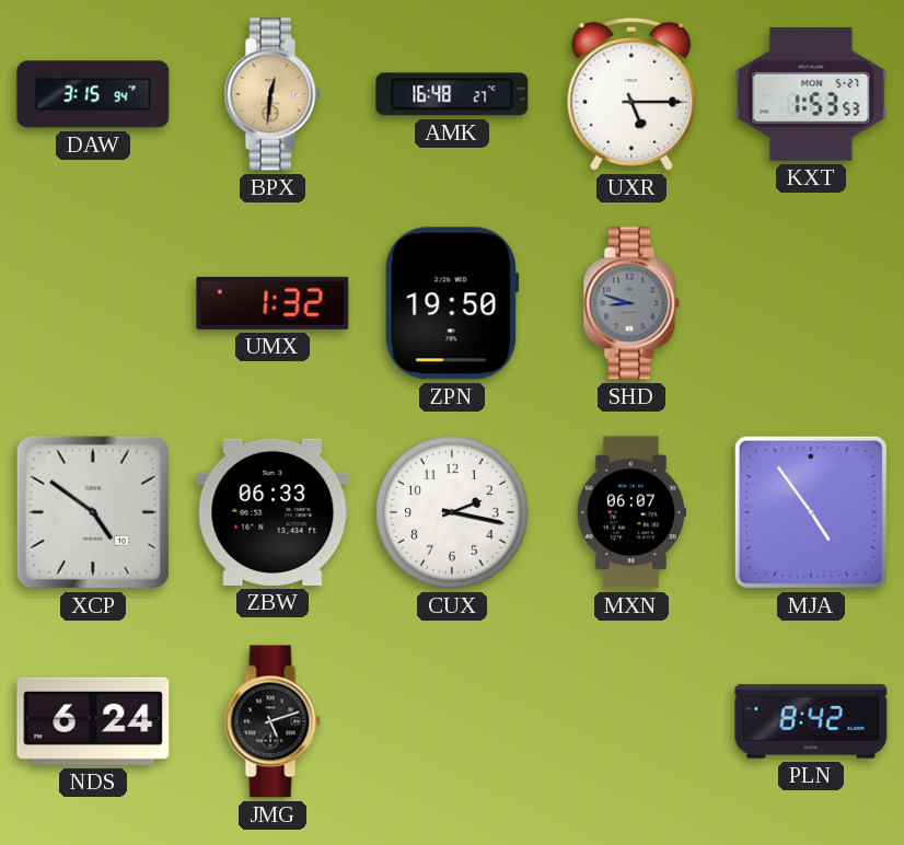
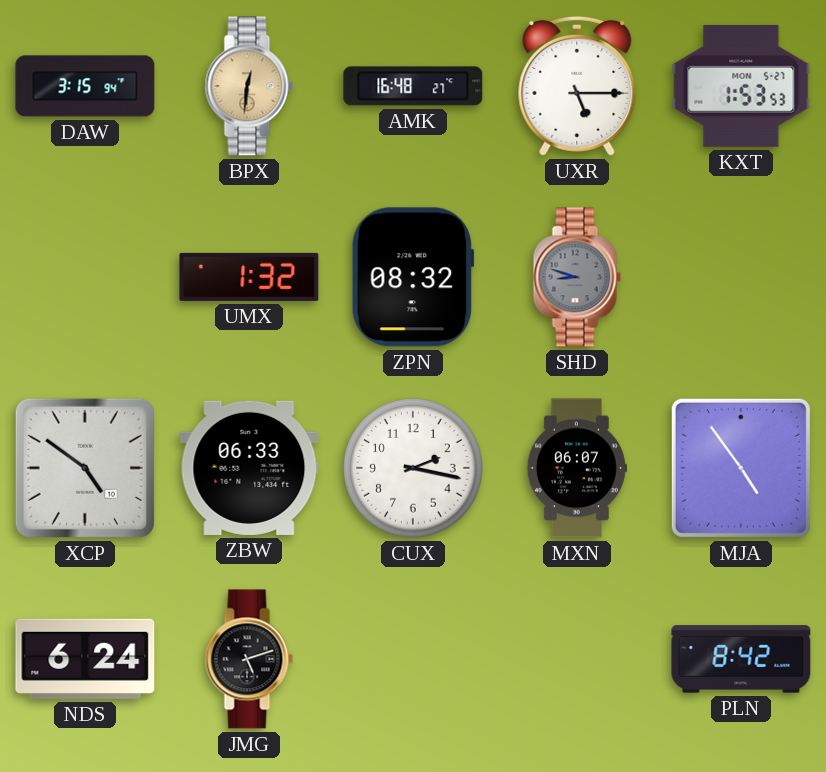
ZPN: 19:50 -> 08:32 (413, 277)
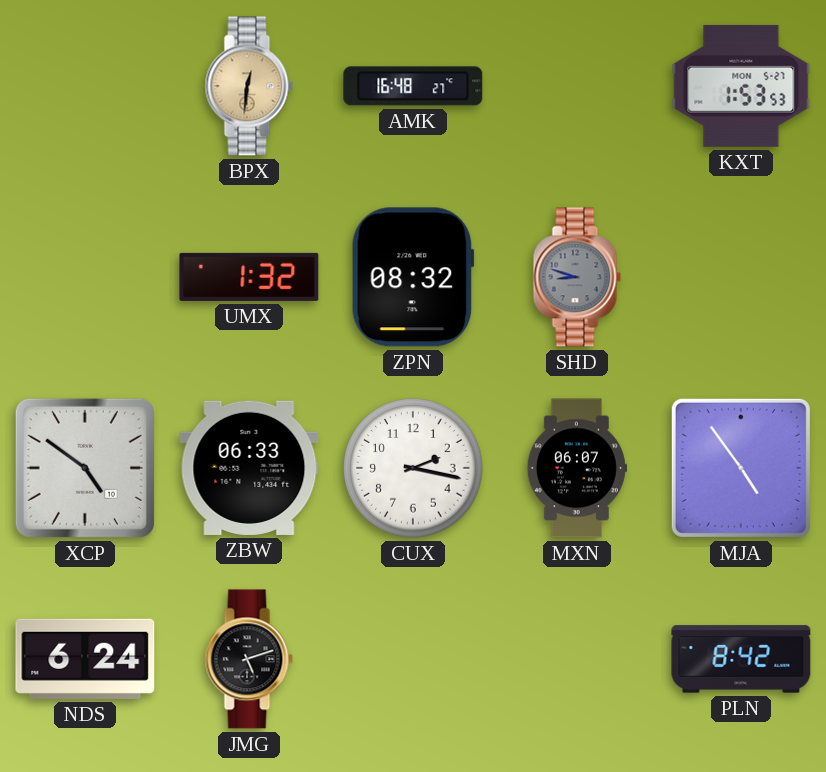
DAW: 3:15 -> none (85, 86)
UXR: 5:15 -> none (577, 86)
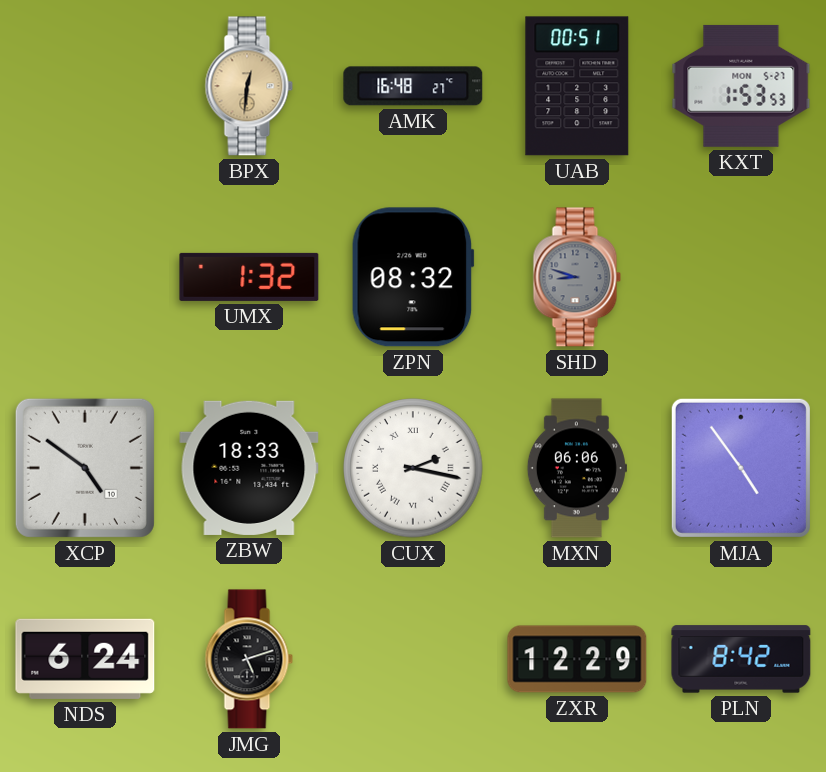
UAB: none -> 00:51 (577, 86)
ZBW: 06:33 -> 18:33 (249, 468)
CUX numerals: Arabic -> Roman (413, 468)
MXN: 06:07 -> 06:06 (577, 468)
ZXR: none -> 12:29 (577, 659)
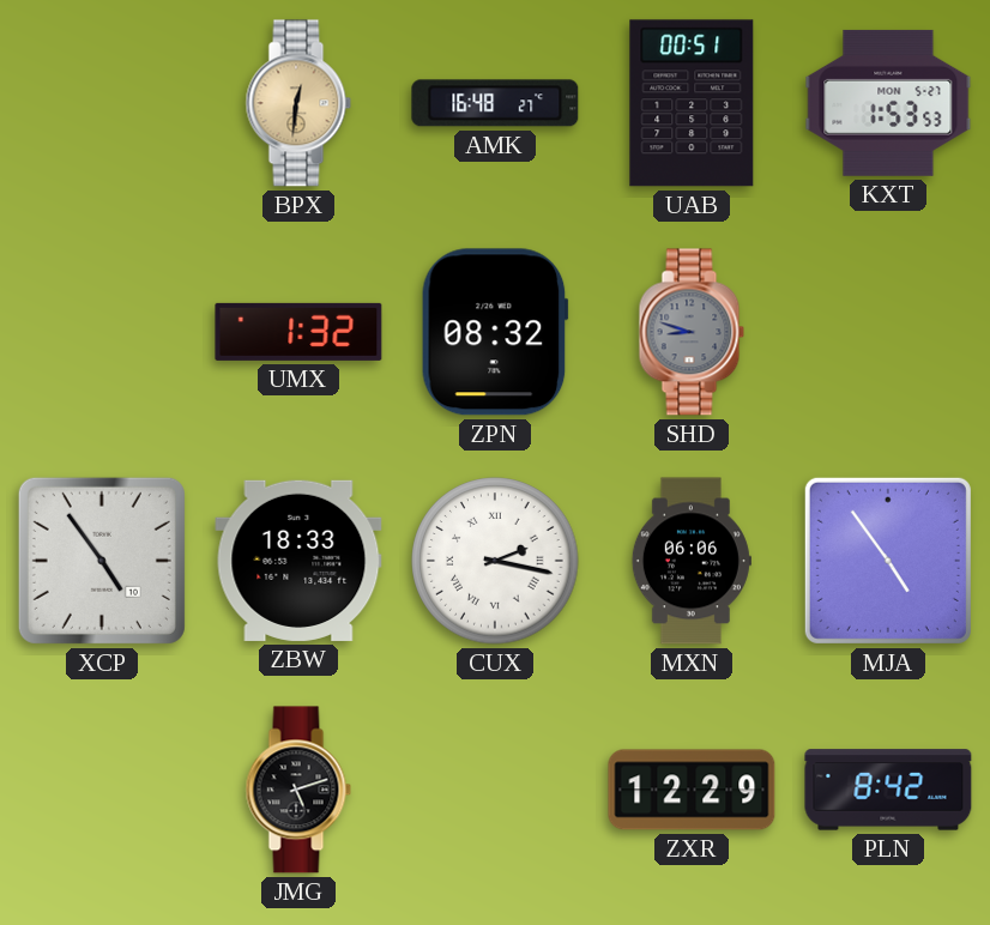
XCP: 4:51 -> 4:54 (102, 561)
NDS: 6:24 -> none (85, 659)
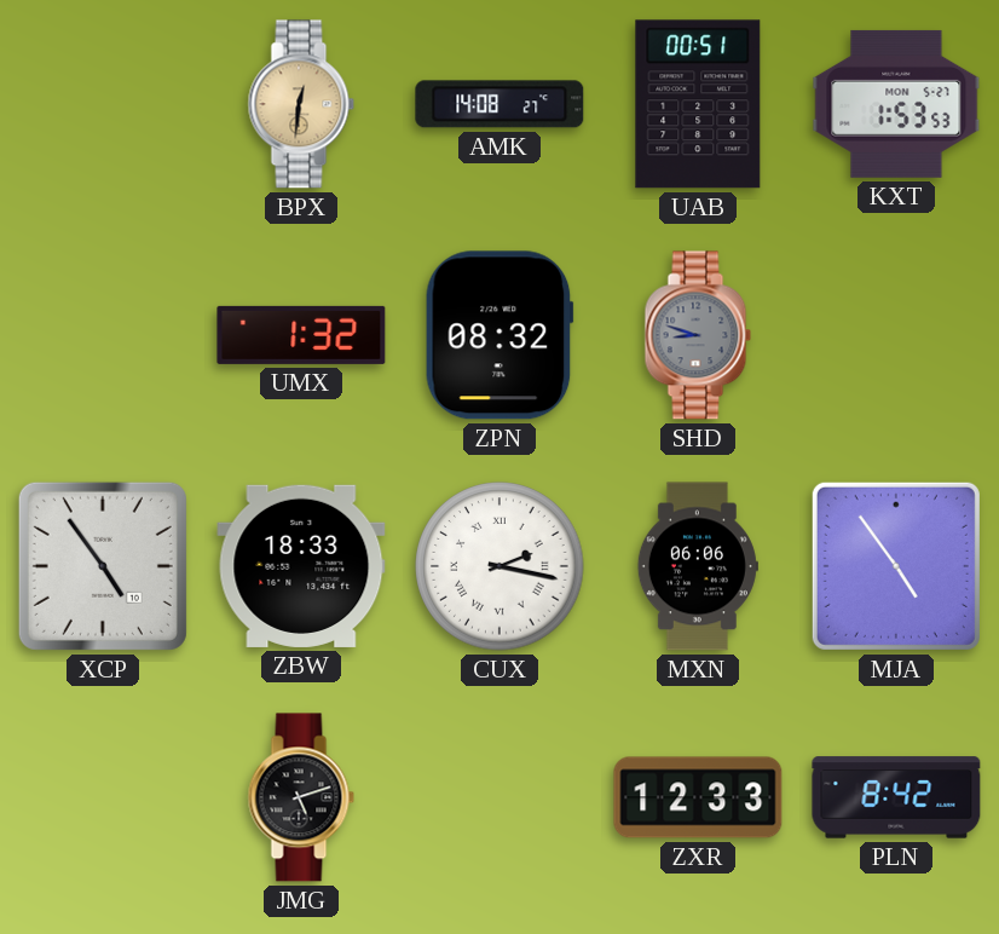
AMK: 16:48 -> 14:08 (500, 104)
ZXR: 12:29 -> 12:33 (698, 797)
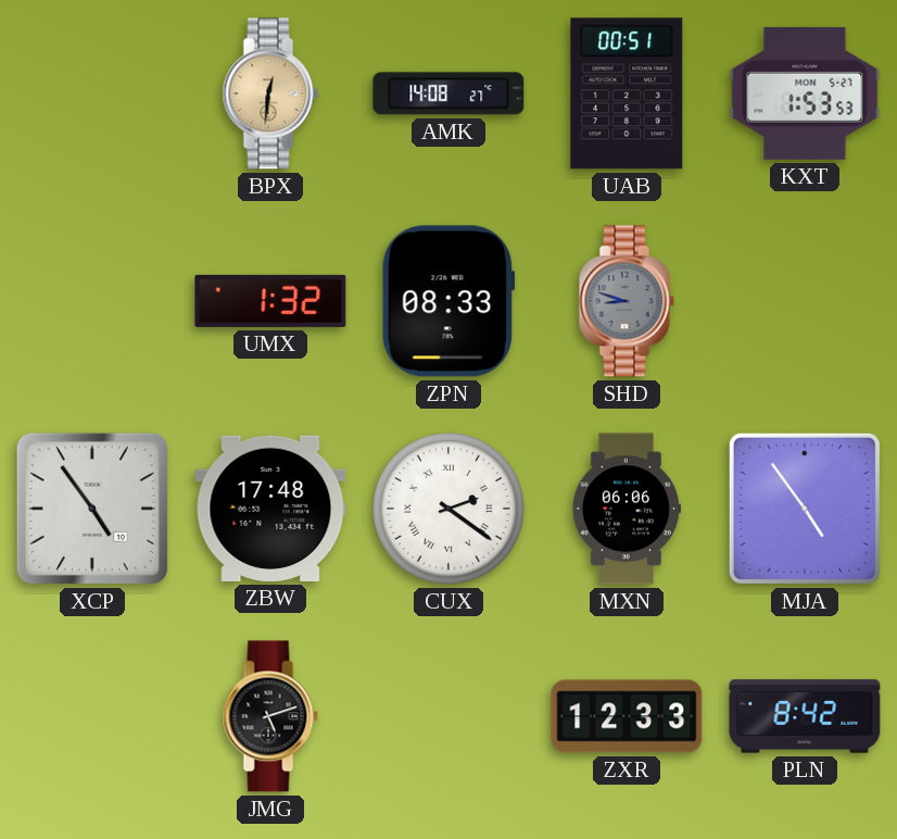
ZPN: 08:32 -> 08:33 (448, 301)
ZBW: 18:33 -> 17:48 (270, 509)
CUX: 2:17 -> 2:21 (448, 509)
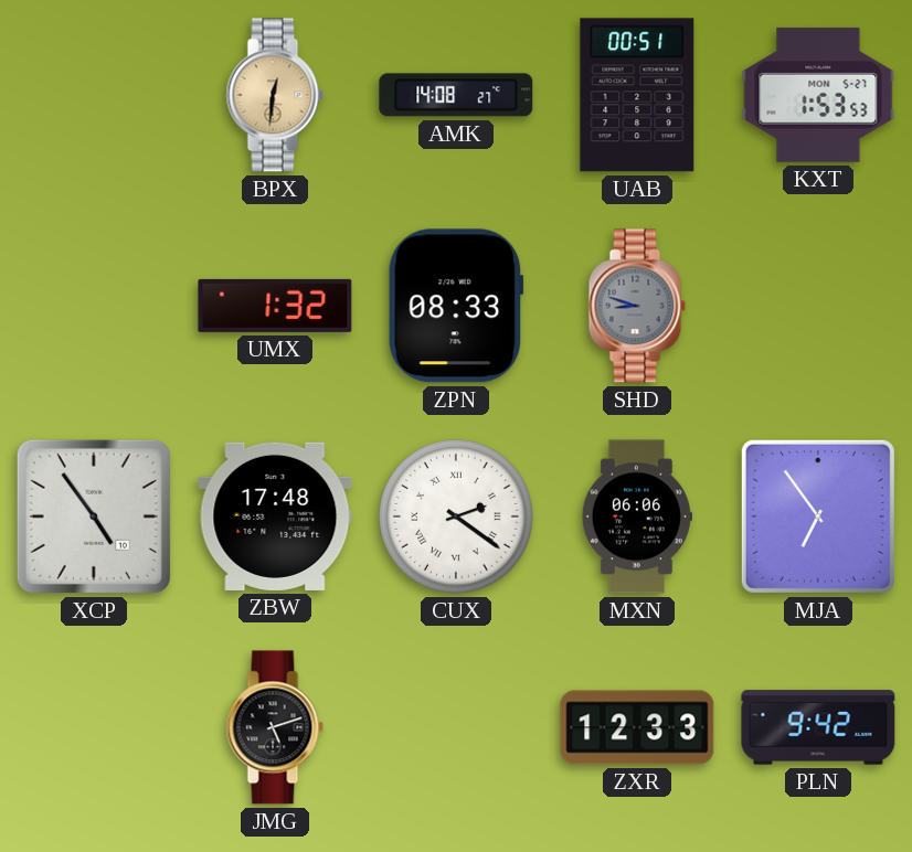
MJA: 4:54 -> 6:54 (818, 516)
PLN: 8:42 -> 9:42 (818, 727)
